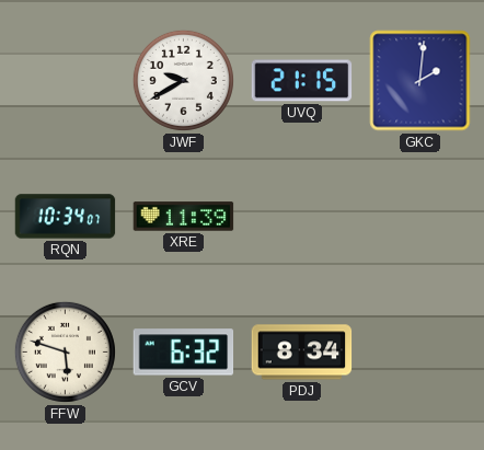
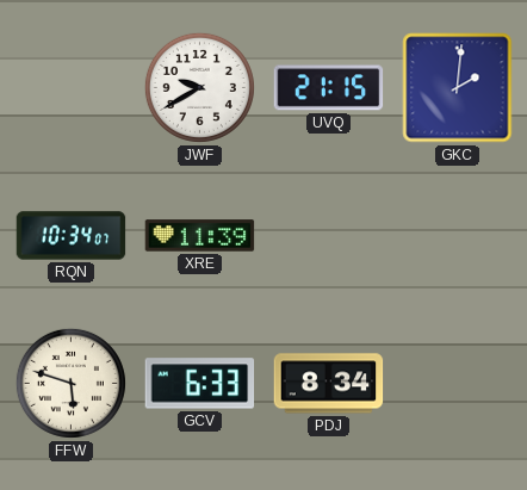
GCV: 6:32 -> 6:33 (200, 384)
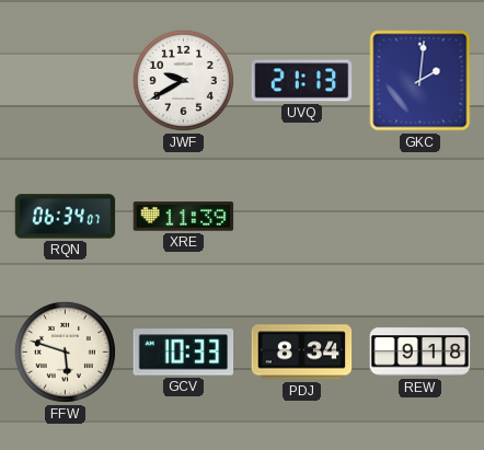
UVQ: 21:15 -> 21:13 (302, 81)
RQN: 10:34 -> 06:34 (66, 217)
GCV: 6:33 -> 10:33 (184, 353)
REW: none -> 9:18 (420, 353)
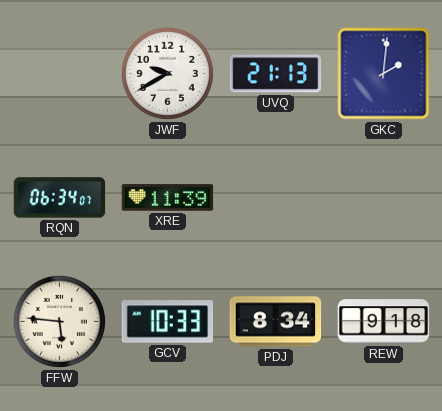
FFW: 5:48 -> 5:46 (59, 321)
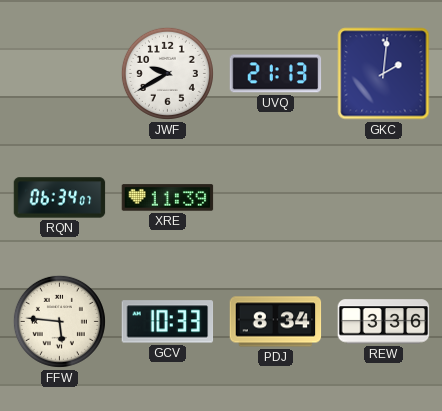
REW: 9:18 -> 3:36 (384, 322)
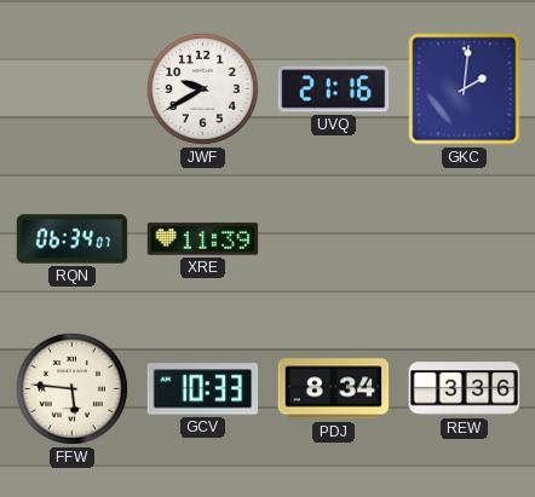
UVQ: 21:13 -> 21:16 (334, 89)
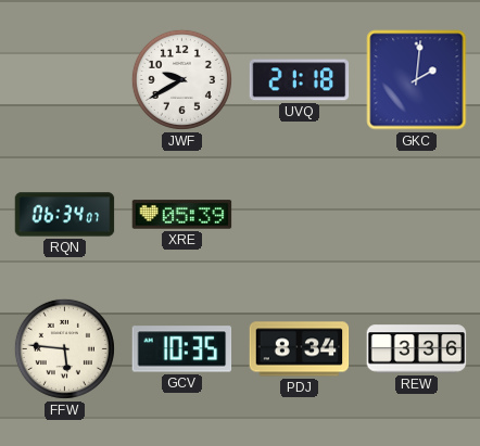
UVQ: 21:16 -> 21:18 (300, 80)
XRE: 11:39 -> 05:39 (182, 215)
GCV: 10:33 -> 10:35 (182, 349)
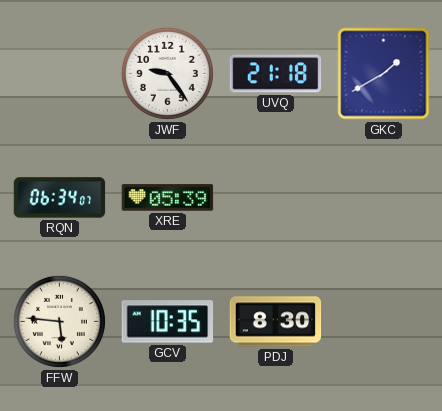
JWF: 9:40 -> 9:24 (167, 73)
GKC: 2:01 -> 1:40 (384, 74)
PDJ: 8:34 -> 8:30 (276, 322)
REW: 3:36 -> none (417, 349)
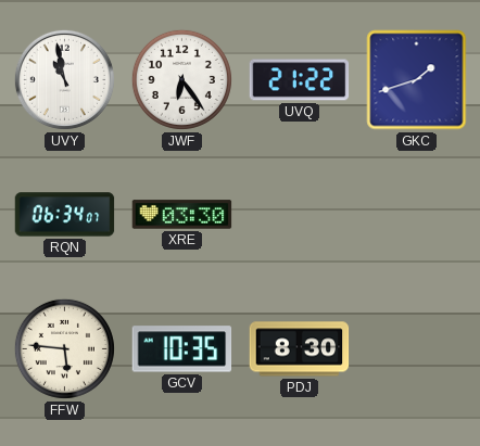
UVY: none -> 10:58 (64, 79)
JWF: 9:24 -> 6:24 (181, 79)
UVQ: 21:18 -> 21:22 (300, 80)
GKC: 1:40 -> 1:42 (417, 80)
XRE: 05:39 -> 03:30 (182, 215)
